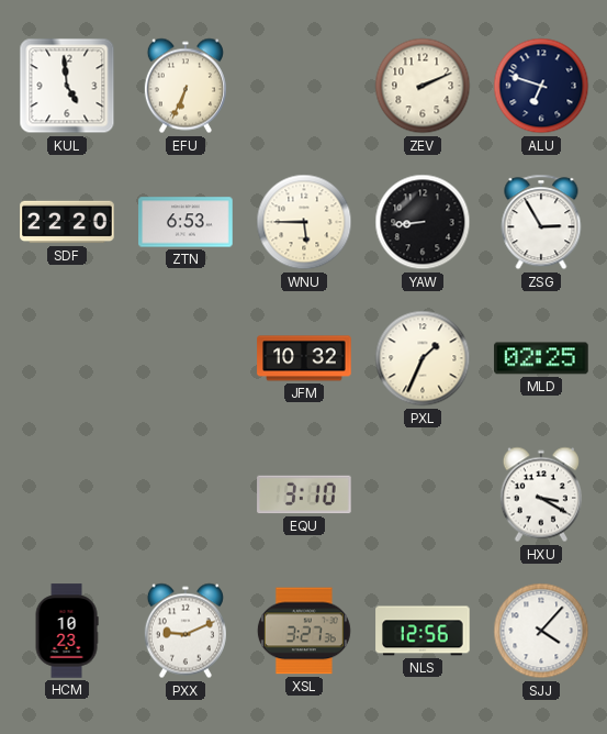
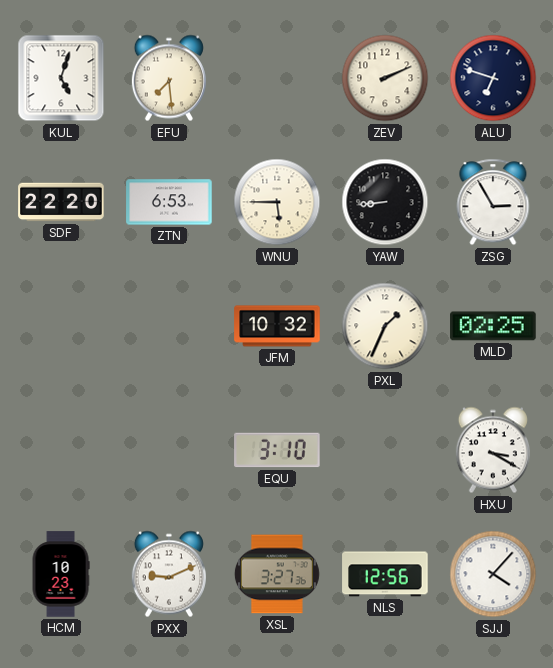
KUL: 4:59 -> 5:03 (61, 78)
EFU: 6:34 -> 7:29 (169, 78)
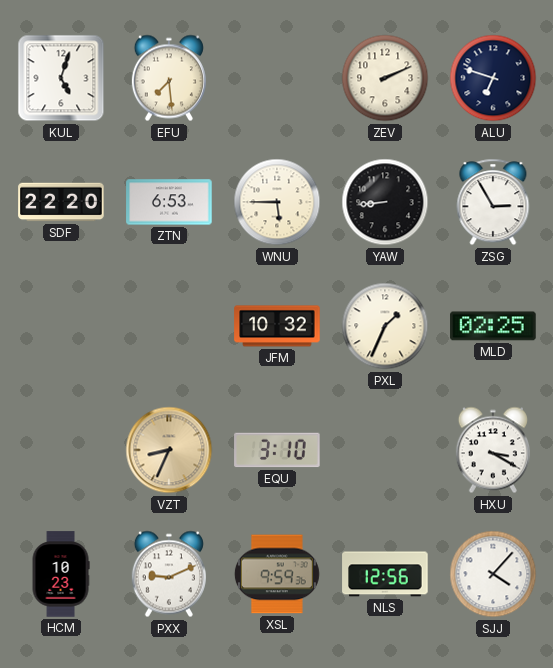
VZT: none -> 8:34 (169, 450)
XSL: 3:27 -> 9:59 (277, 574)
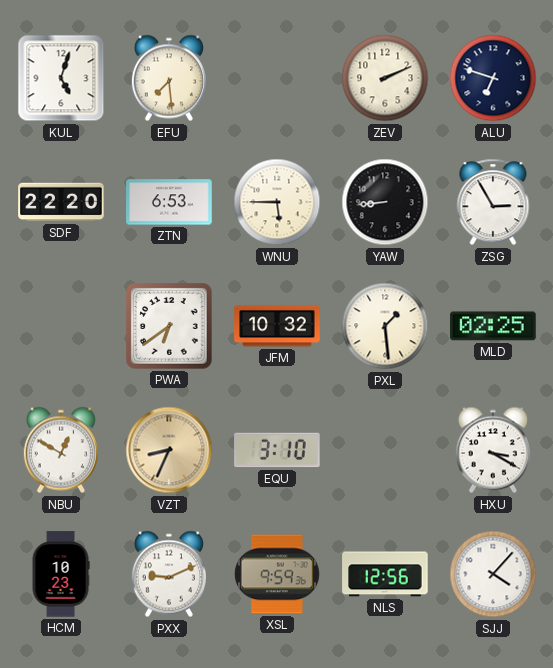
PWA: none -> 6:39 (169, 326)
PXL: 1:34 -> 1:29 (385, 326)
NBU: none -> 12:50 (61, 450)
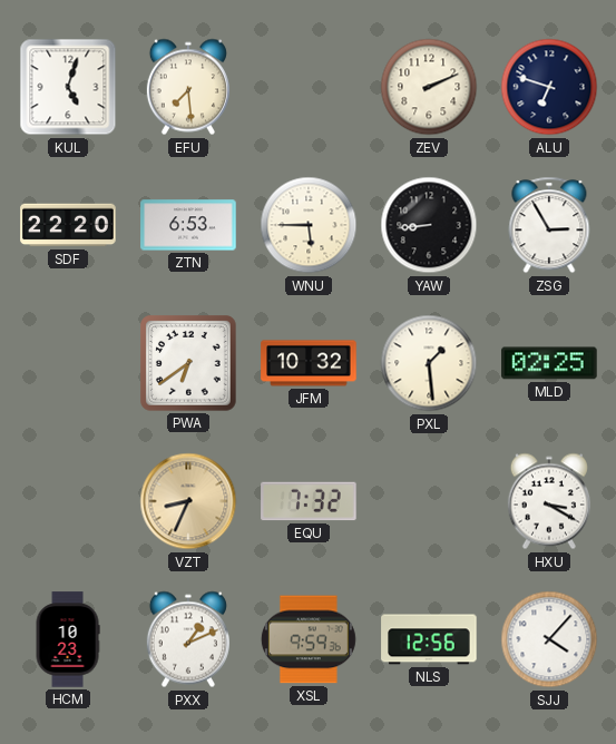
NBU: 12:50 -> none (61, 450)
EQU: 3:10 -> 7:32 (309, 501)
PXX: 9:11 -> 1:11 (188, 639)
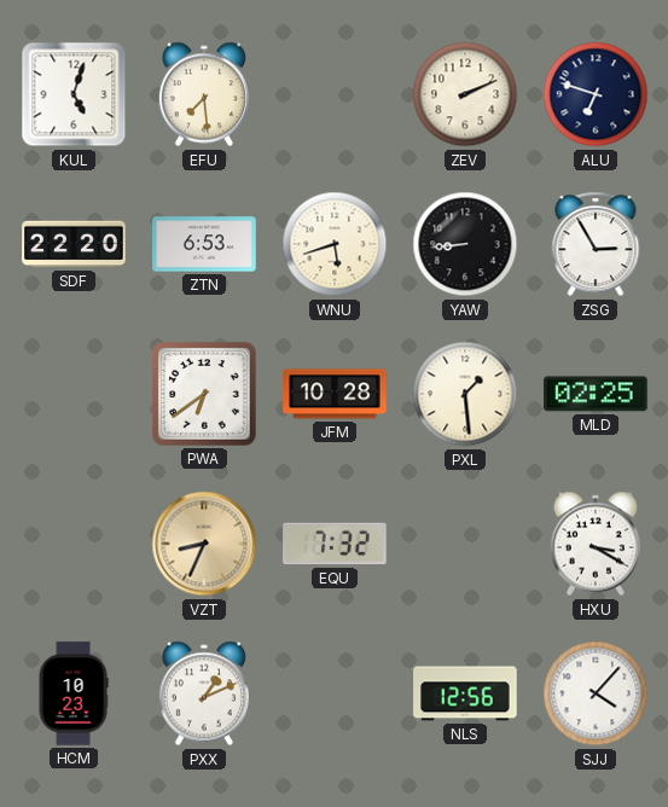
WNU: 5:45 -> 5:42 (335, 244)
JFM: 10:32 -> 10:28 (335, 394)
XSL: 9:59 -> none (309, 639)
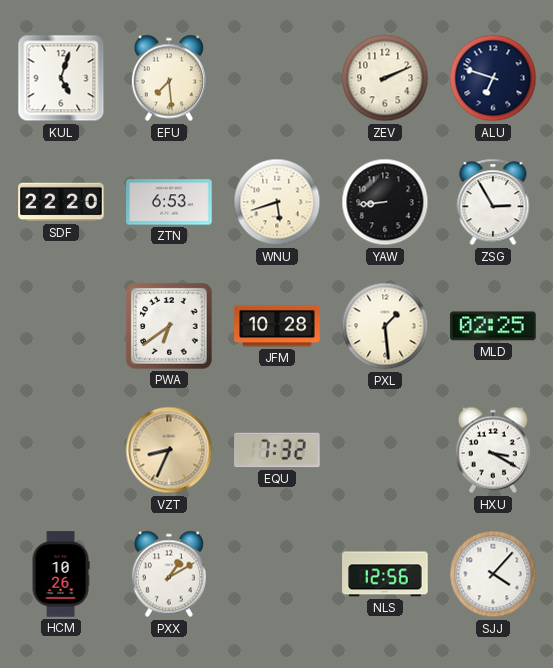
HCM: 10:23 -> 10:26 (61, 574)
PXX: 1:11 -> 1:10 (169, 574)
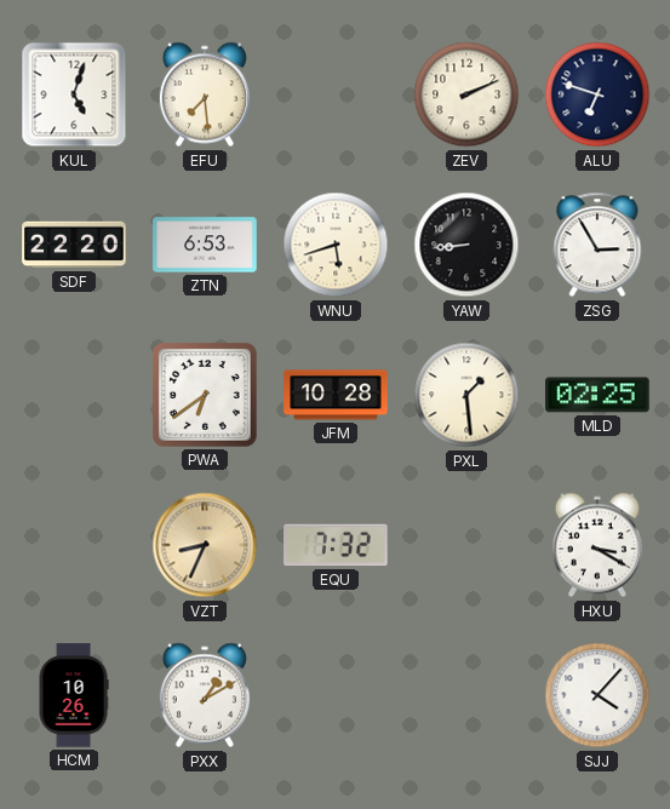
NLS: 12:56 -> none (385, 574)
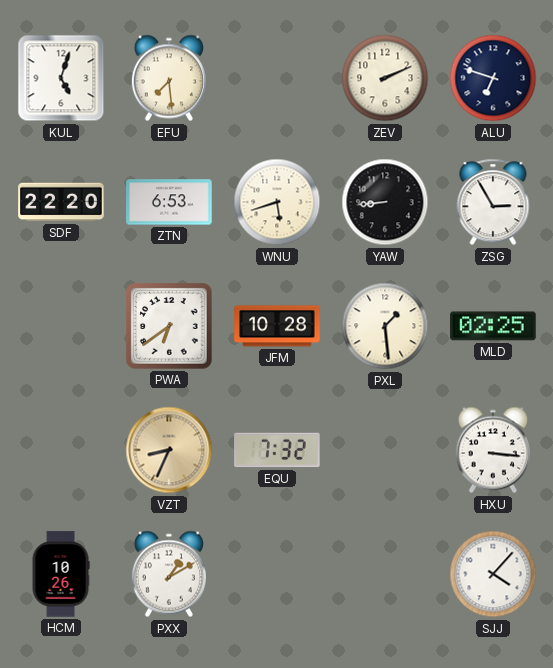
HXU: 3:20 -> 3:16 (493, 450)
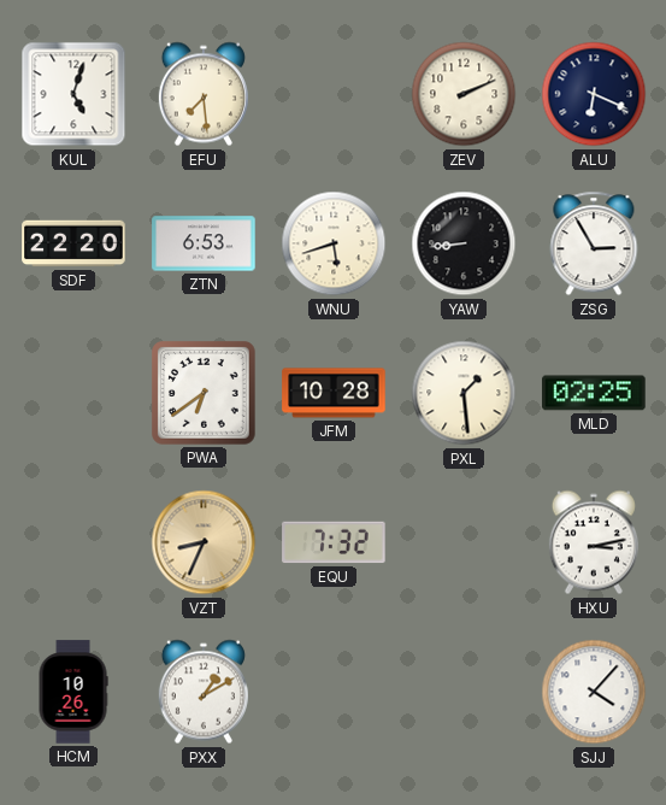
ALU: 6:48 -> 6:19 (594, 94)
HXU: 3:16 -> 3:13 (594, 542)
